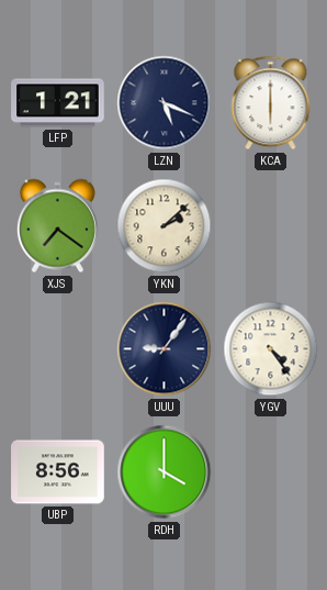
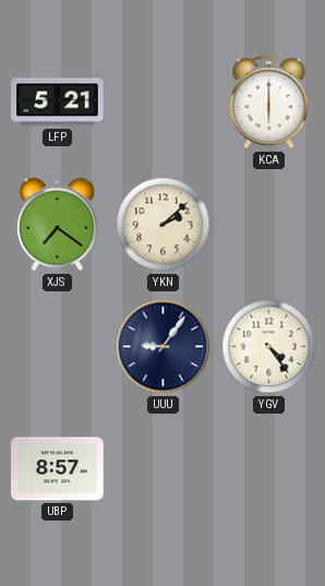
LFP: 1:21 -> 5:21 (58, 103)
LZN: 5:19 -> none (165, 103)
UBP: 8:56 -> 8:57 (58, 469)
RDH: 4:00 -> none (165, 472)
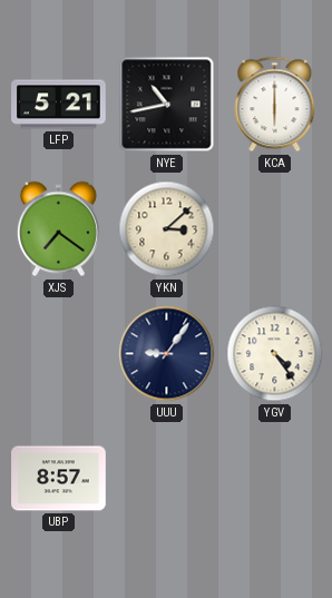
NYE: none -> 10:43 (167, 105)
YKN: 2:08 -> 3:08 (167, 229)
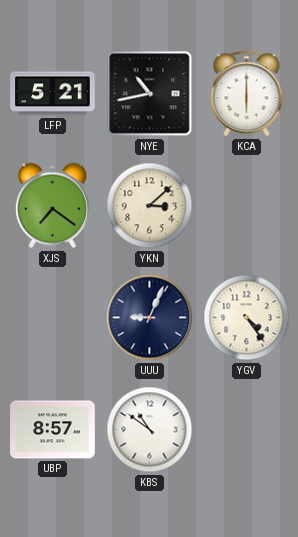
UUU: 9:06 -> 9:04 (150, 318)
KBS: none -> 10:51 (150, 430)
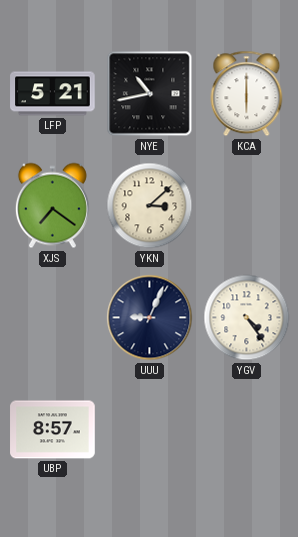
KBS: 10:51 -> none (150, 430)
